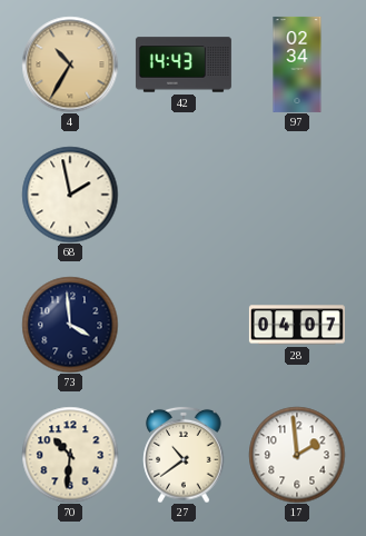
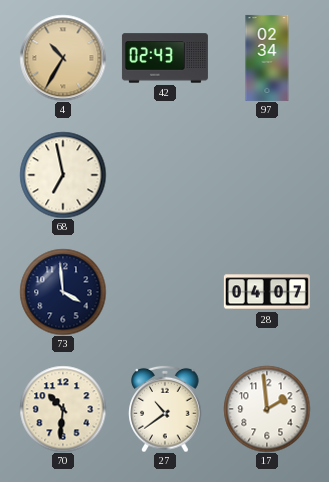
42: 14:43 -> 02:43 (165, 58)
68: 1:58 -> 6:58 (63, 175)
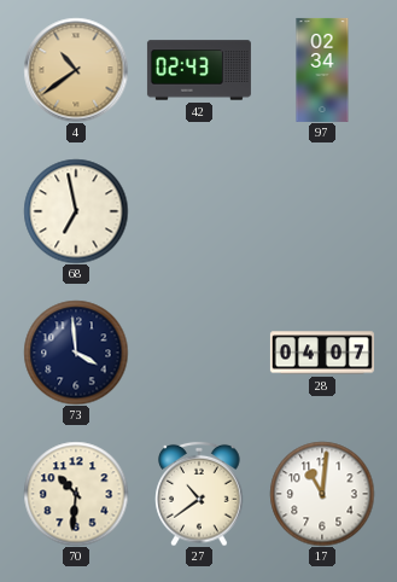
4: 10:35 -> 10:39 (76, 70)
17: 1:59 -> 11:01 (322, 494)
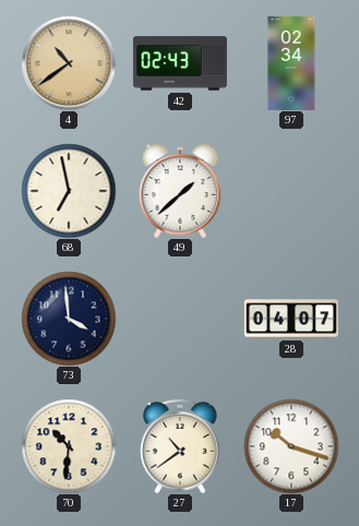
49: none -> 1:38 (180, 191)
17: 11:01 -> 10:18 (291, 446)
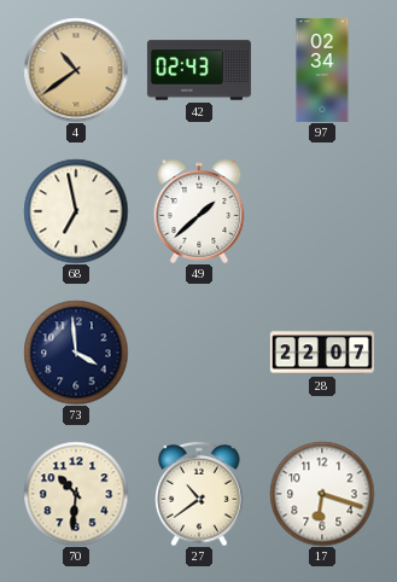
28: 04:07 -> 22:07 (322, 353)
17: 10:18 -> 6:18 (322, 494)
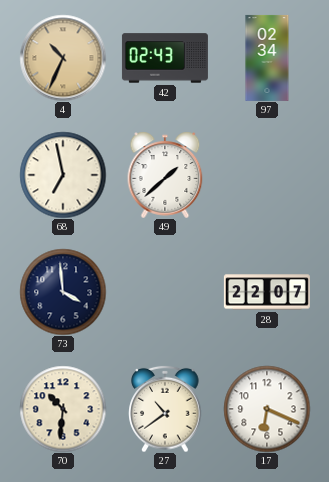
4: 10:39 -> 10:34 (63, 58)
17: 6:18 -> 6:19 (267, 409)
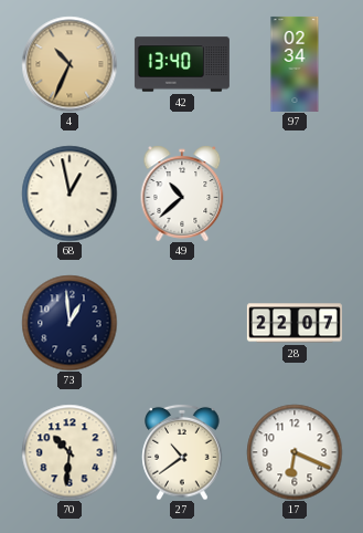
42: 02:43 -> 13:40 (182, 64)
68: 6:58 -> 12:58 (70, 194)
49: 1:38 -> 10:38 (182, 194)
73: 3:59 -> 12:59 (70, 323)
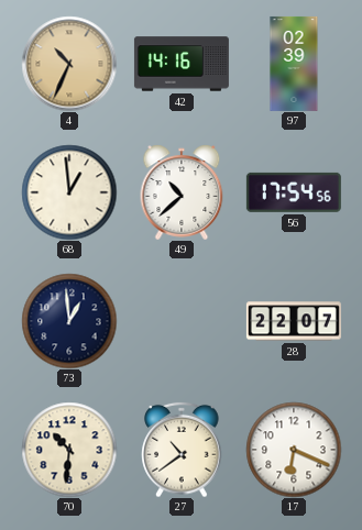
42: 13:40 -> 14:16 (182, 64)
97: 02:34 -> 02:39 (294, 64)
68: 12:58 -> 12:59 (69, 192)
56: none -> 17:54 (294, 192)
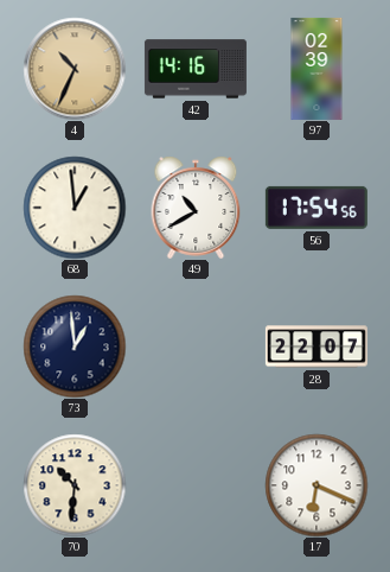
49: 10:38 -> 10:40 (196, 208)
27: 10:39 -> none (182, 450)
